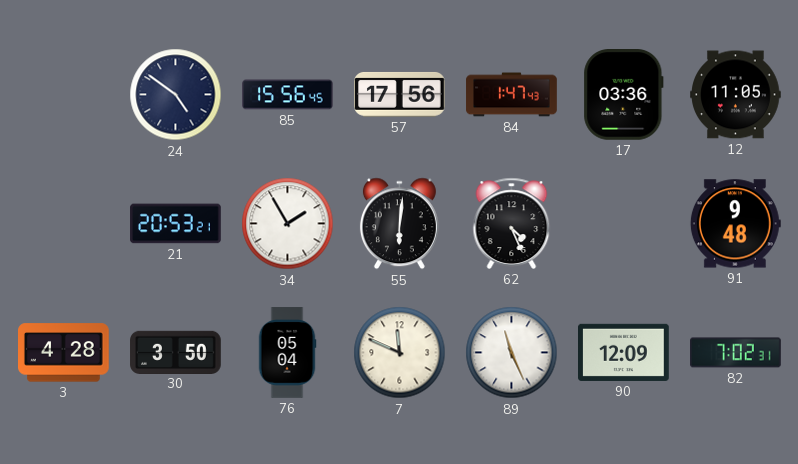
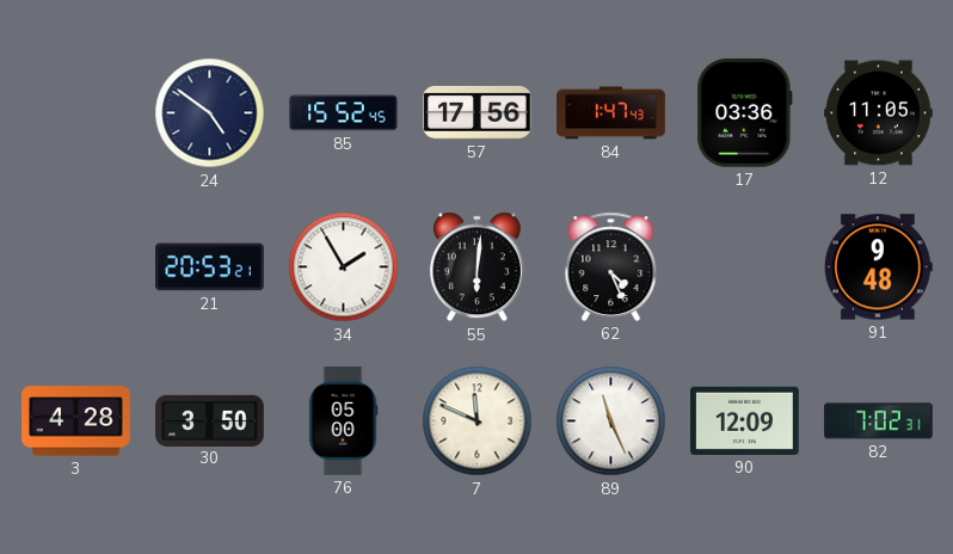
85: 15:56 -> 15:52 (344, 113)
76: 05:04 -> 05:00 (343, 421)
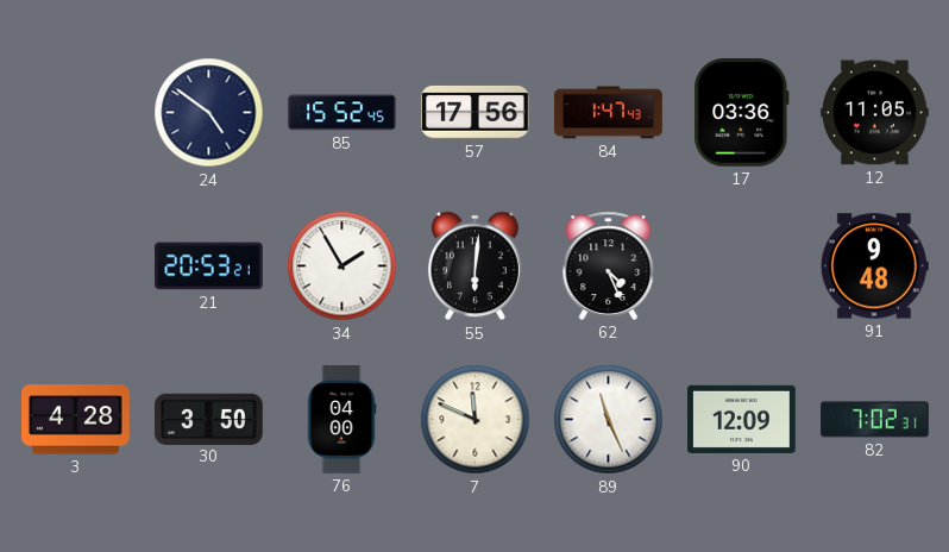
76: 05:00 -> 04:00 (341, 420)
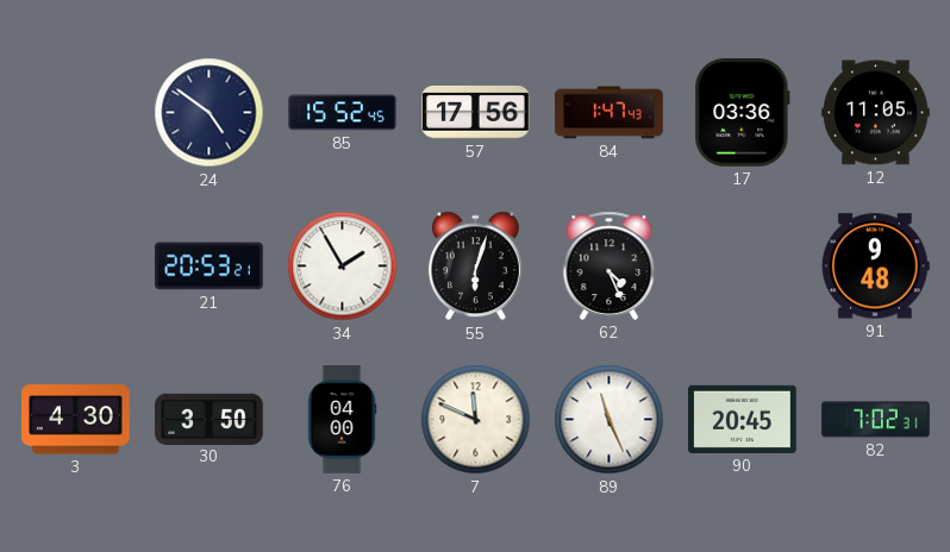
55: 6:01 -> 6:03 (475, 266)
3: 4:28 -> 4:30 (76, 420)
90: 12:09 -> 20:45 (743, 419)
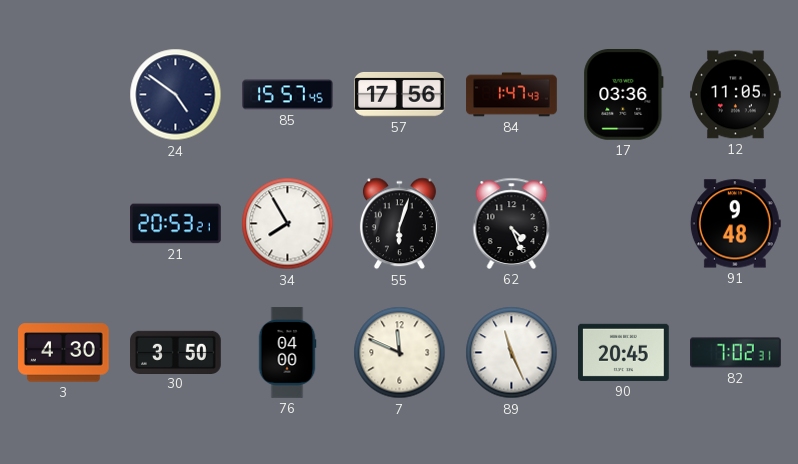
85: 15:52 -> 15:57 (288, 95)
34: 1:55 -> 7:55 (288, 224)
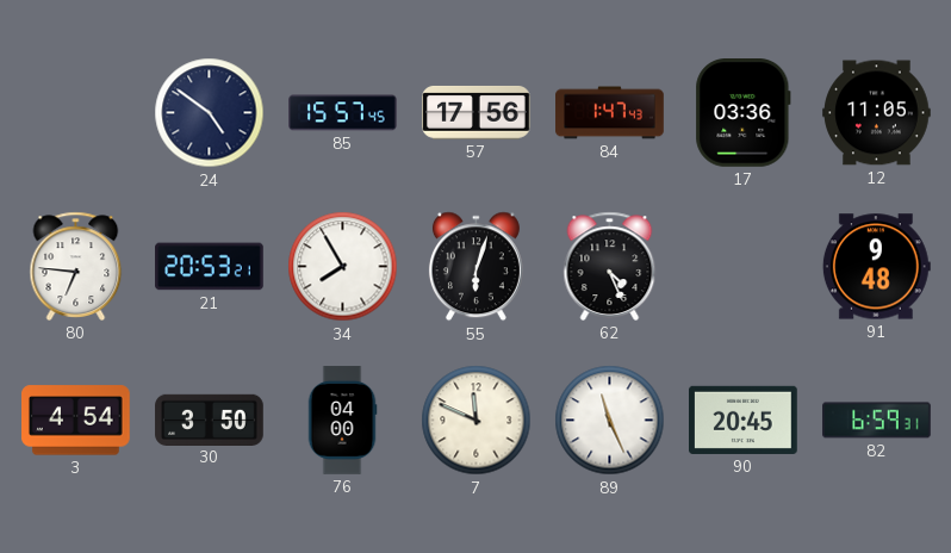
80: none -> 6:46 (76, 266)
3: 4:30 -> 4:54 (76, 421)
82: 7:02 -> 6:59 (877, 421)
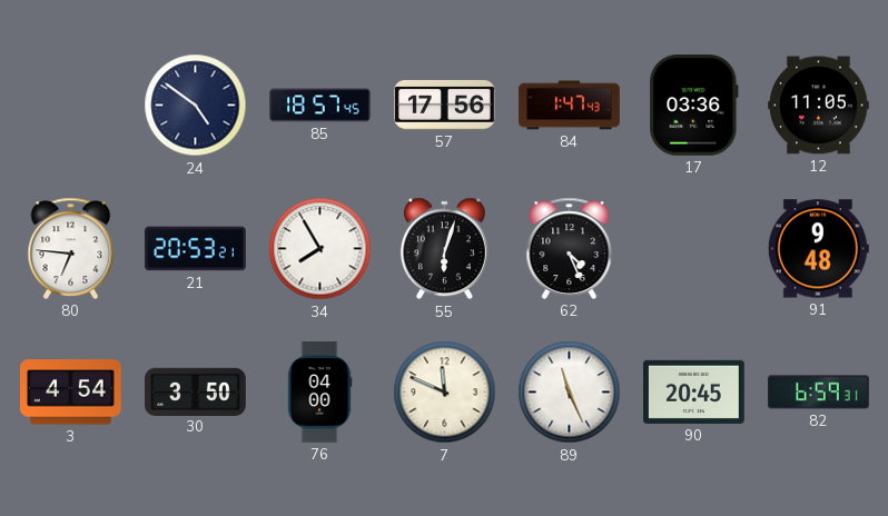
85: 15:57 -> 18:57 (320, 106)
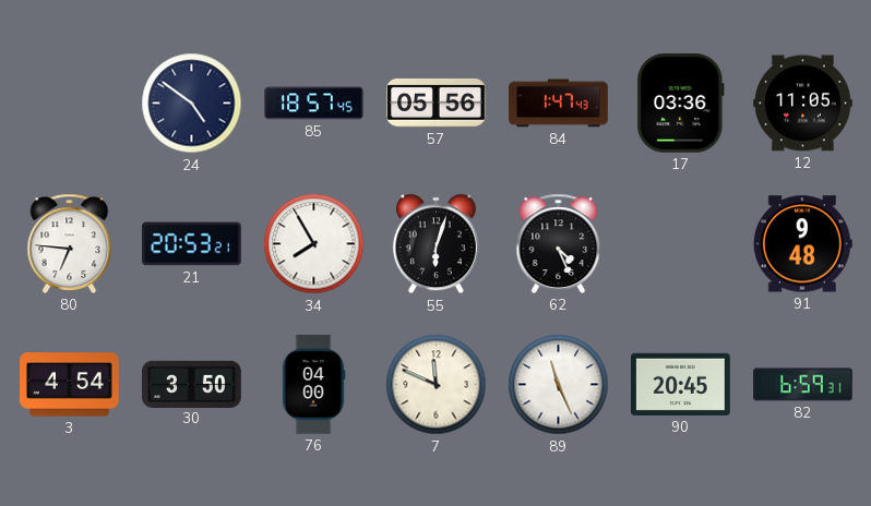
57: 17:56 -> 05:56 (437, 103)
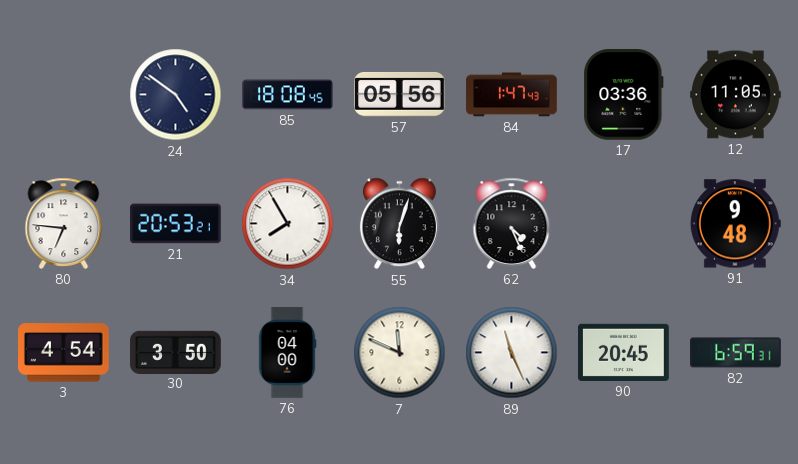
85: 18:57 -> 18:08 (288, 95)
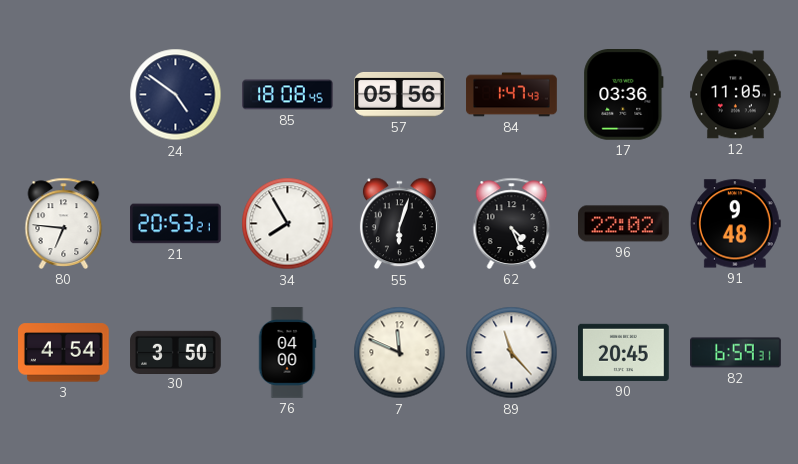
96: none -> 22:02 (624, 224)
89: 11:26 -> 11:23 (512, 353)
